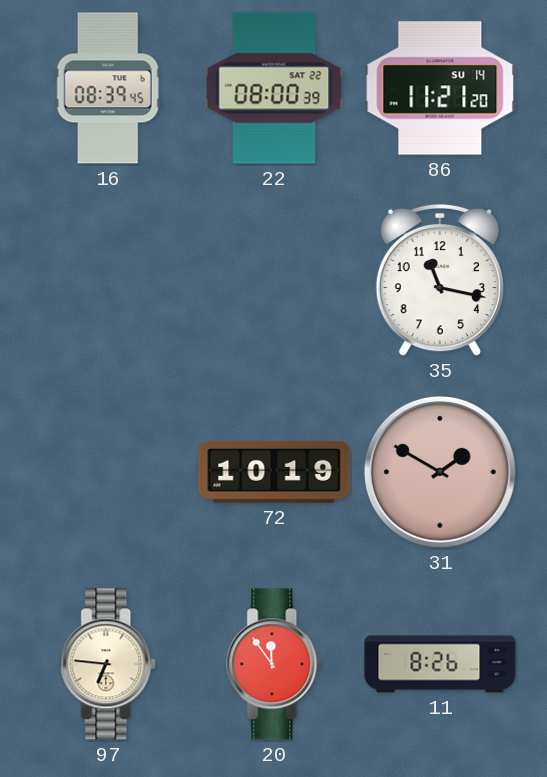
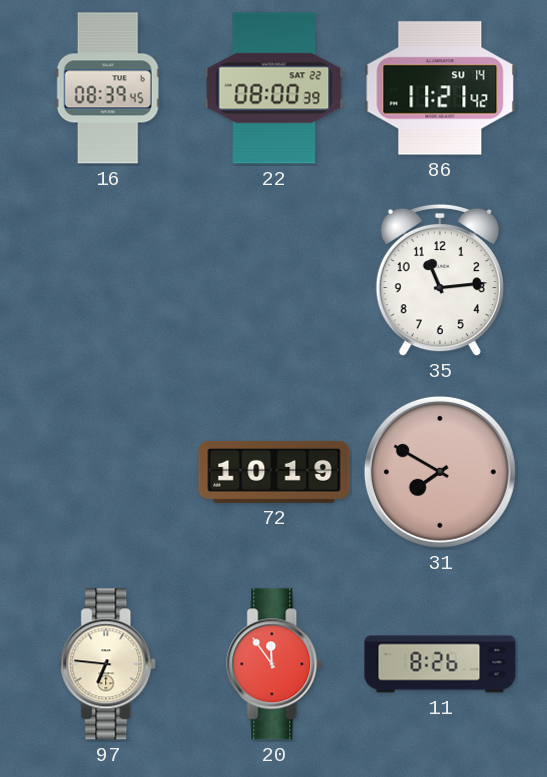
86: 11:21:20 -> 11:21:42 (440, 88)
35: 11:17 -> 11:14 (440, 280)
31: 1:50 -> 7:50 (440, 472)
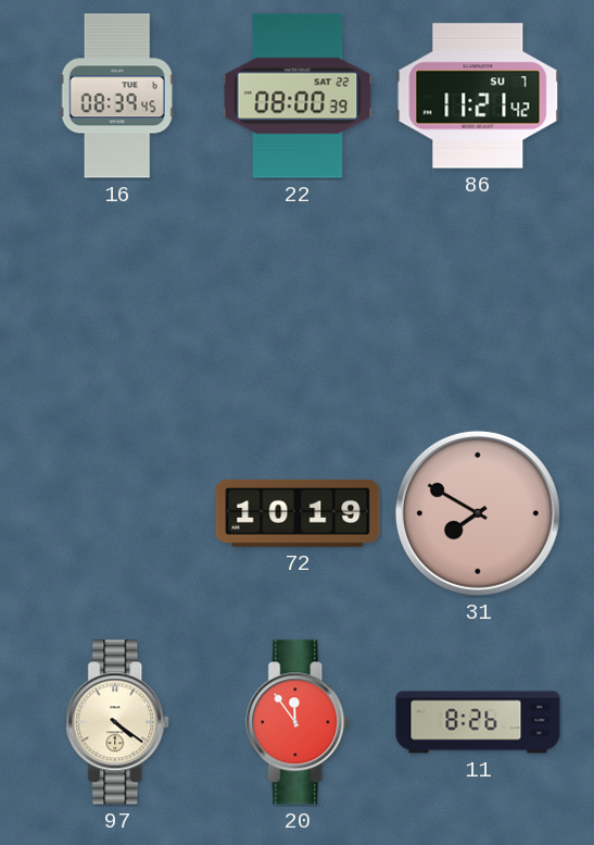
86 date: SU 14 -> SU 7 (478, 96)
35: 11:14 -> none (440, 280)
97: 6:46 -> 4:21 (118, 722)
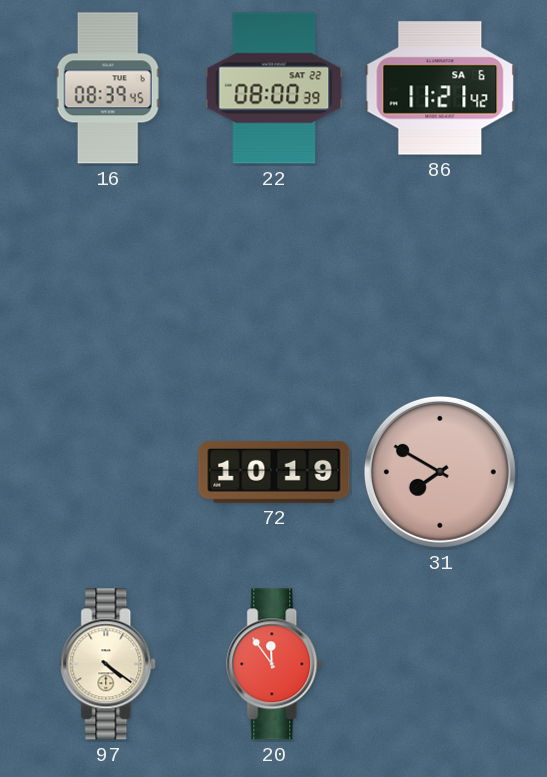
86 date: SU 7 -> SA 6 (440, 88)
11: 8:26 -> none (478, 722)
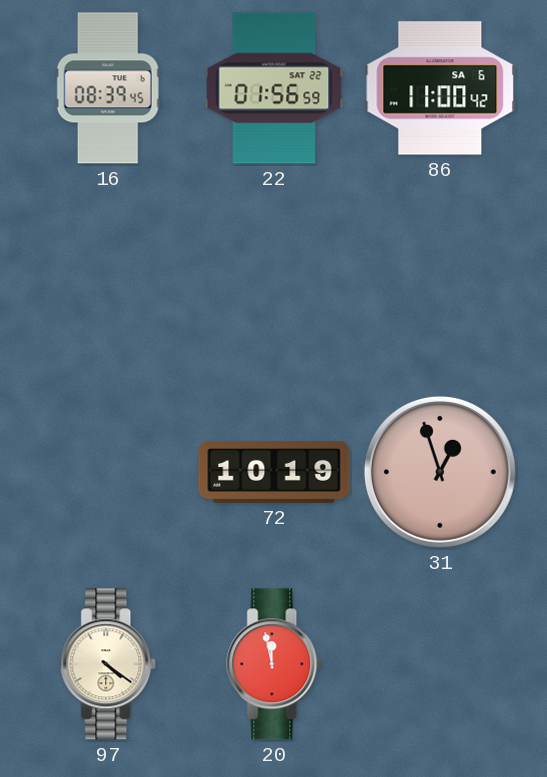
22: 08:00 -> 01:56 (274, 88)
86: 11:21 -> 11:00 (440, 88)
31: 7:50 -> 12:57 (440, 472)
20: 11:54 -> 11:58 (275, 664)
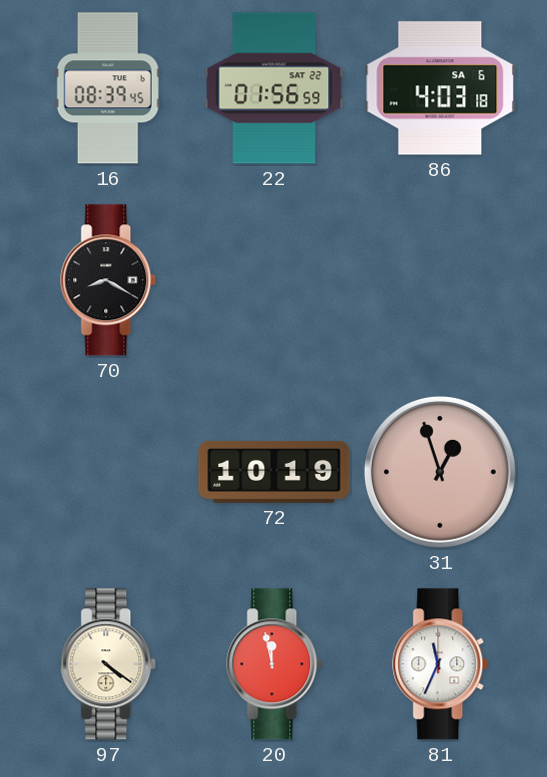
86: 11:00 -> 4:03 (440, 88)
70: none -> 8:20 (109, 280)
81: none -> 11:34 (441, 664)
